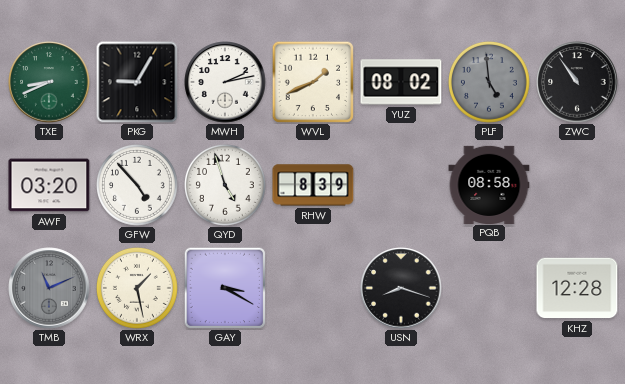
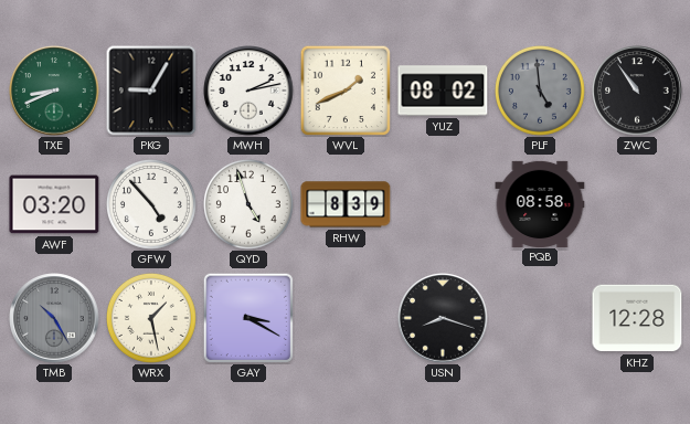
TMB: 11:11 -> 10:25 (54, 318)
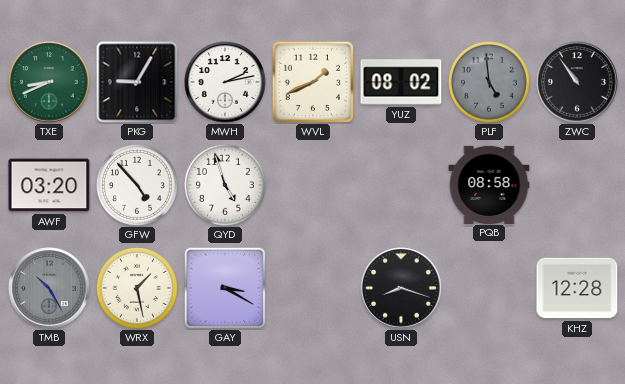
RHW: 8:39 -> none (346, 204)
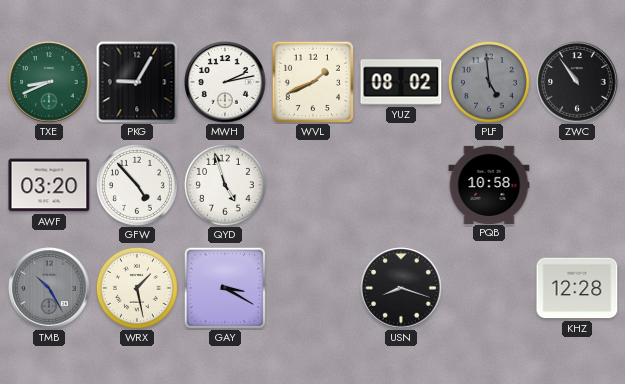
PQB: 08:58 -> 10:58 (489, 184)
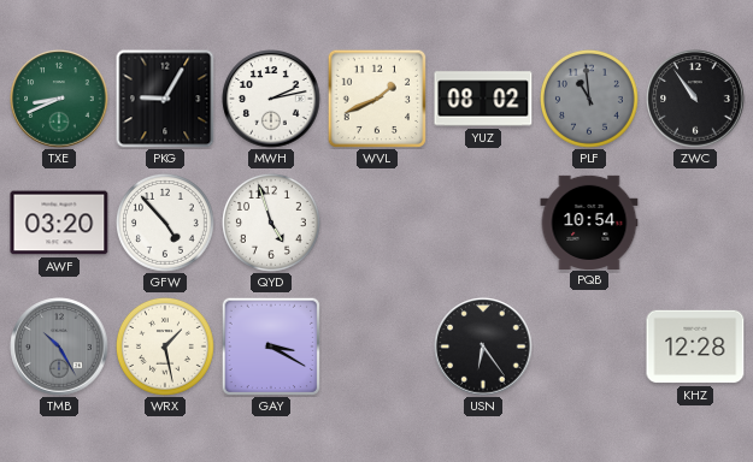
PLF: 4:59 -> 10:59 (590, 100)
PQB: 10:58 -> 10:54 (589, 221)
USN: 8:18 -> 6:24 (483, 346)
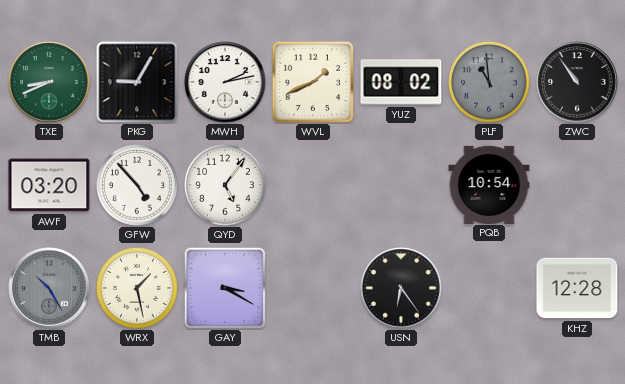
QYD: 4:57 -> 5:06 (226, 186)
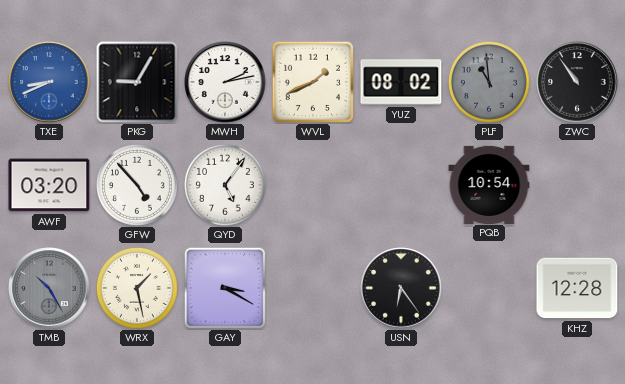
TXE dial: green -> blue (49, 82)
